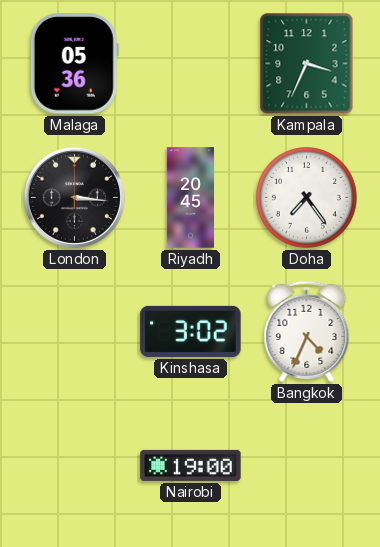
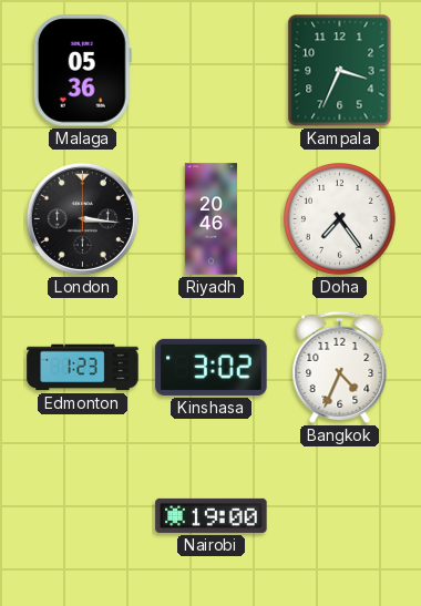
Riyadh: 20:45 -> 20:46 (210, 219)
Edmonton: none -> 1:23 (83, 368)
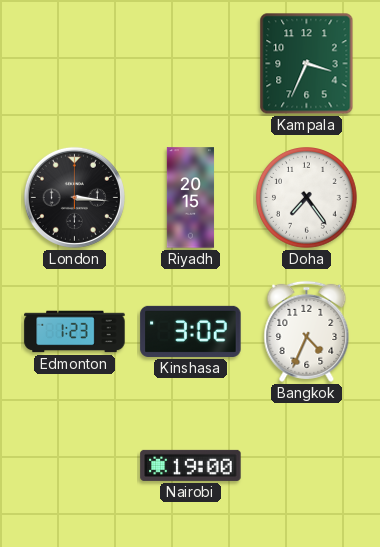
Malaga: 05:36 -> none (82, 71)
Riyadh: 20:46 -> 20:15 (190, 198)
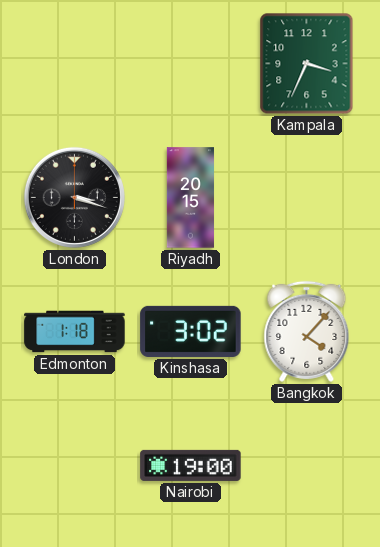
London: 3:16 -> 3:18 (74, 197)
Doha: 7:24 -> none (307, 198)
Edmonton: 1:23 -> 1:18 (75, 332)
Bangkok: 4:34 -> 4:07 (307, 331)
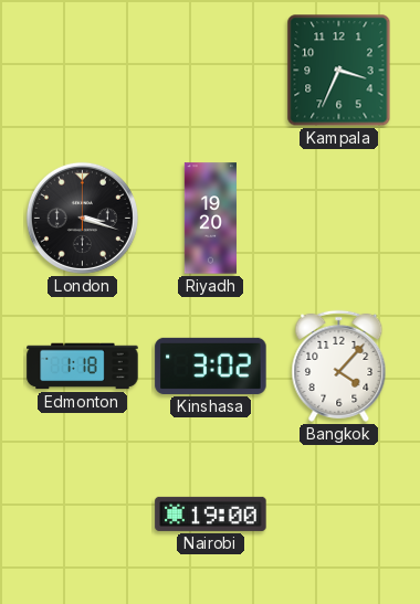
Riyadh: 20:15 -> 19:20 (210, 219)
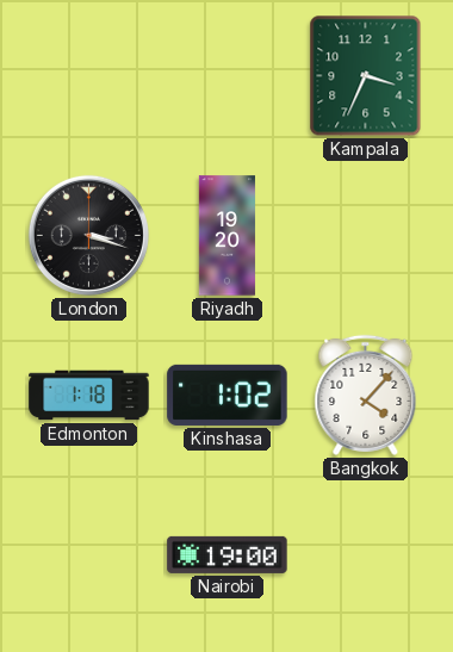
Kinshasa: 3:02 -> 1:02 (228, 395)
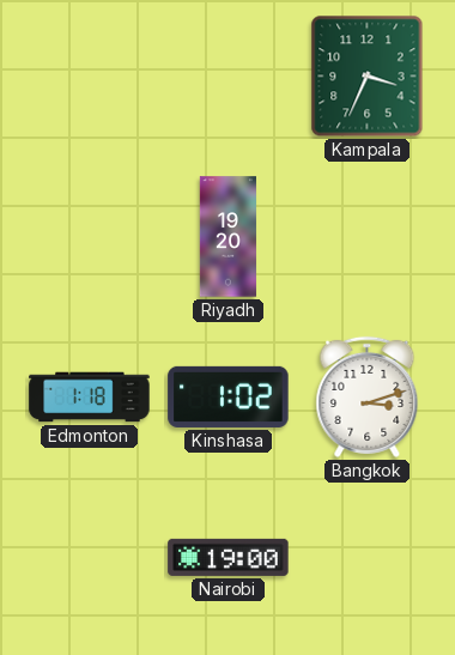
London: 3:18 -> none (88, 235)
Bangkok: 4:07 -> 3:12 (368, 396)
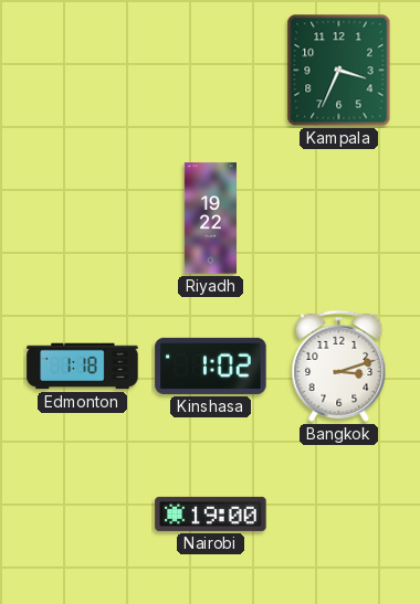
Riyadh: 19:20 -> 19:22 (210, 219)
